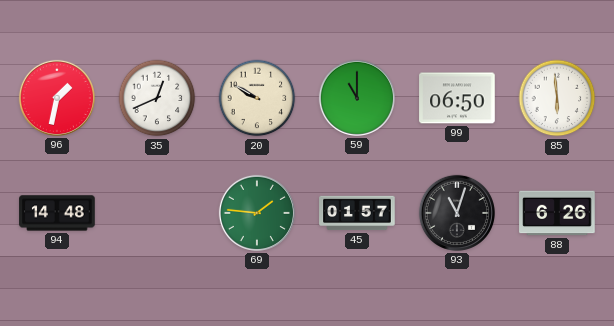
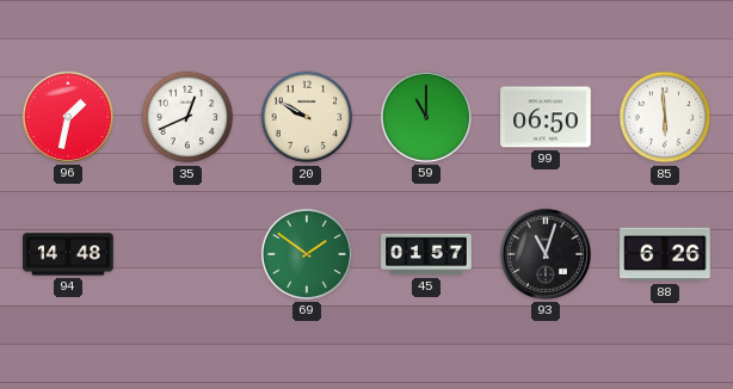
69: 1:46 -> 1:51 (307, 254)
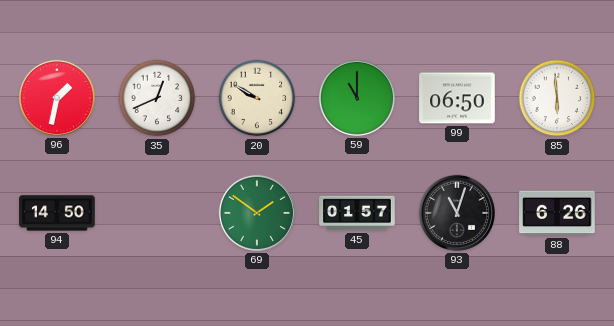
94: 14:48 -> 14:50 (57, 213)
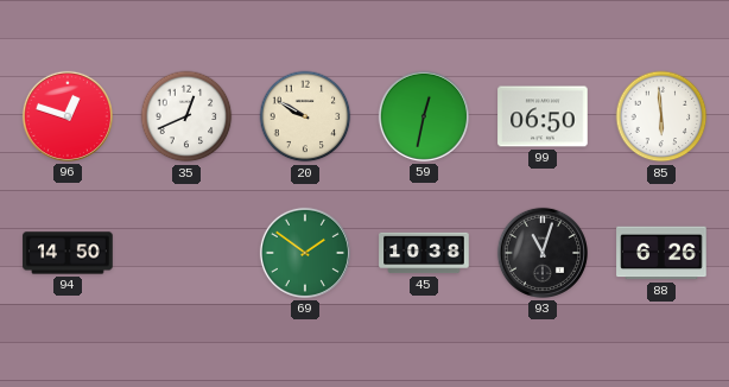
96: 1:32 -> 12:48 (68, 116)
59: 11:00 -> 12:32 (424, 116)
45: 01:57 -> 10:38 (424, 253)
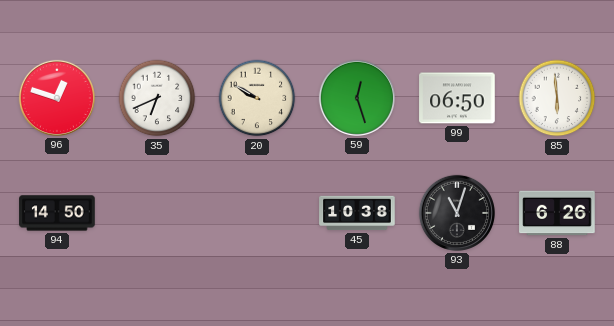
35: 12:41 -> 6:41 (157, 98)
59: 12:32 -> 12:27 (357, 98)
69: 1:51 -> none (305, 253)
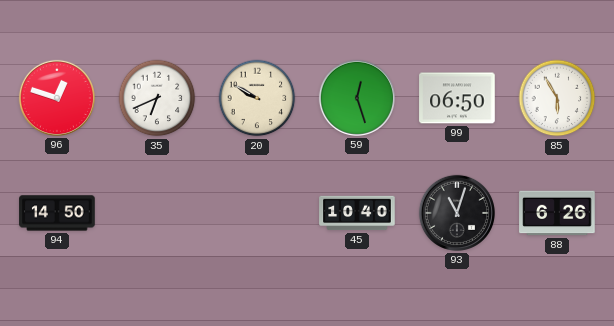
85: 5:59 -> 5:55 (557, 98)
45: 10:38 -> 10:40 (357, 213)
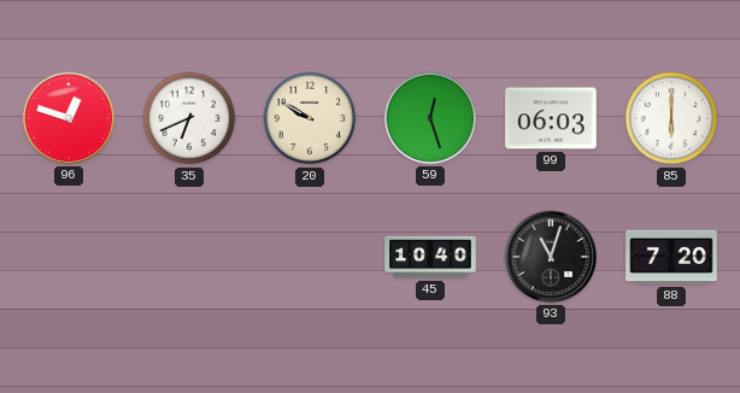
99: 06:50 -> 06:03 (551, 118)
85: 5:55 -> 6:00 (671, 118)
94: 14:50 -> none (57, 213)
88: 6:26 -> 7:20 (671, 257)
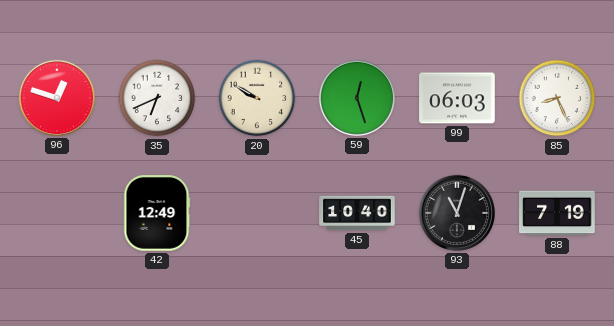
85: 6:00 -> 8:26 (557, 98)
42: none -> 12:49 (157, 213)
88: 7:20 -> 7:19 (557, 213)
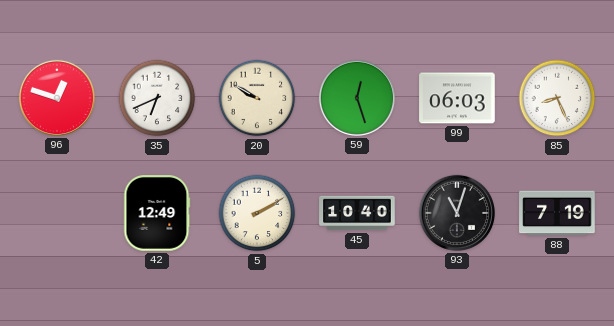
5: none -> 2:10 (257, 213)
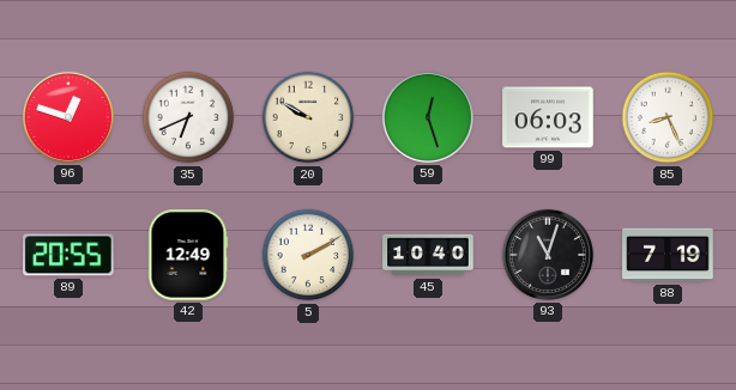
89: none -> 20:55 (70, 255)
